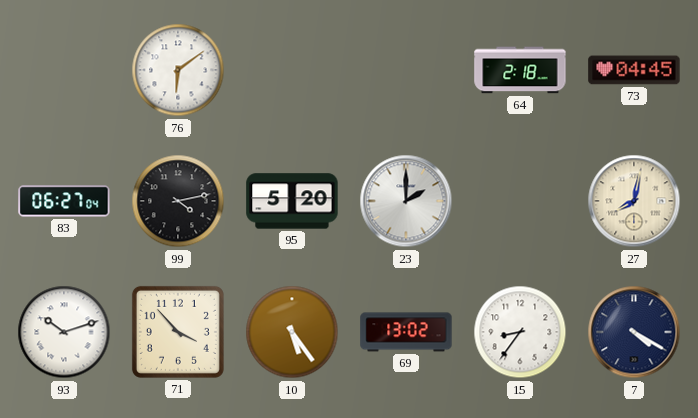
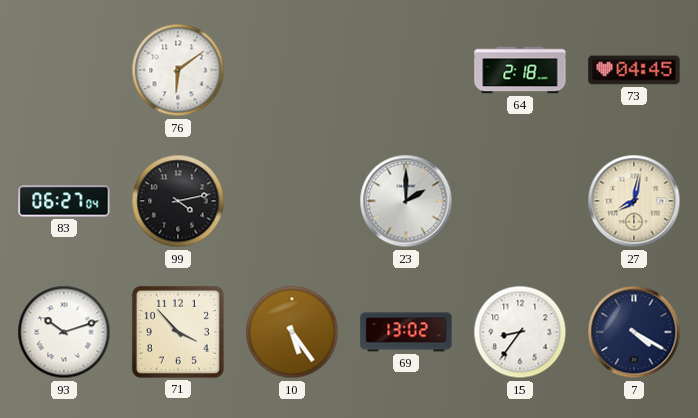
95: 5:20 -> none (292, 201)
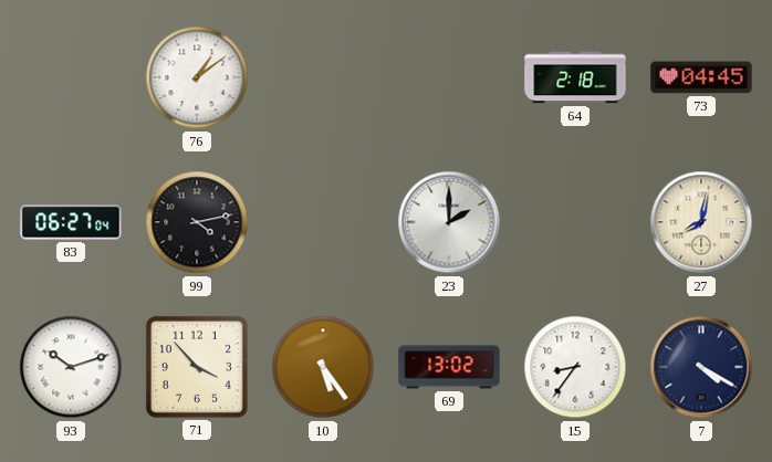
76: 6:09 -> 1:09 (197, 77)
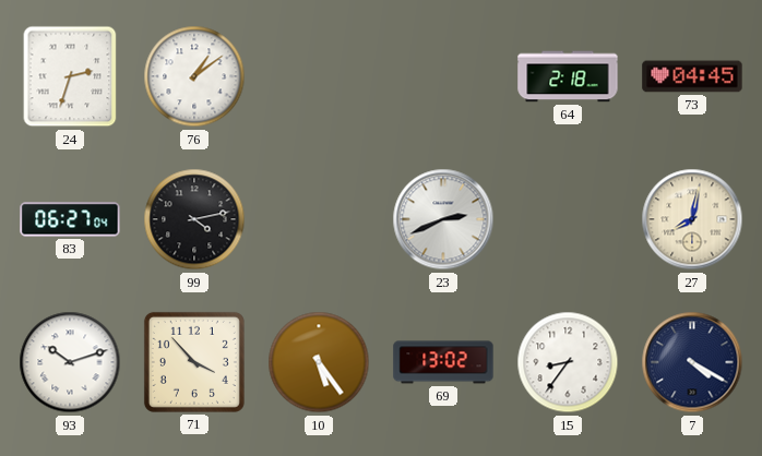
24: none -> 2:33 (70, 76)
23: 2:00 -> 2:41 (443, 219)
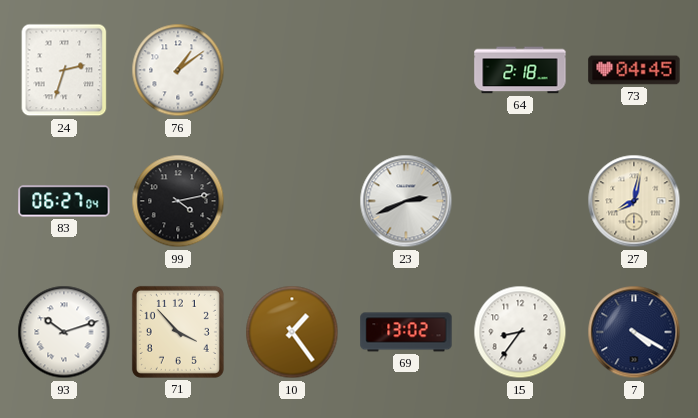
10: 5:24 -> 1:24 (292, 332)
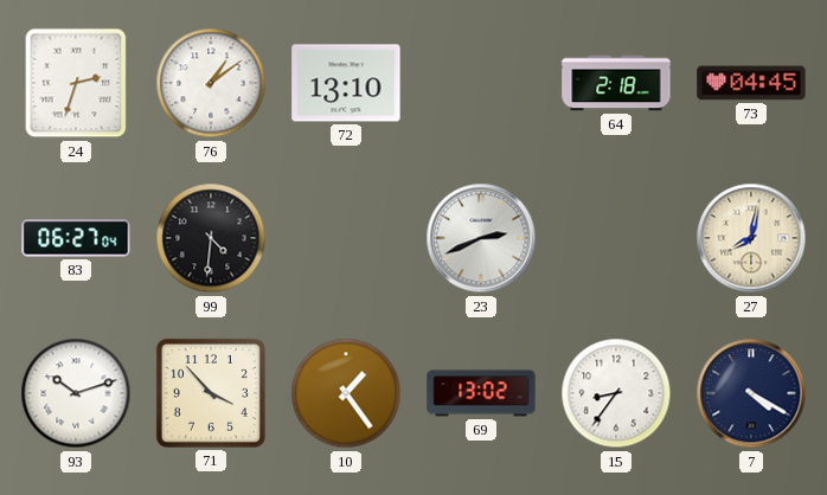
72: none -> 13:10 (346, 83)
99: 4:13 -> 4:31 (211, 238)
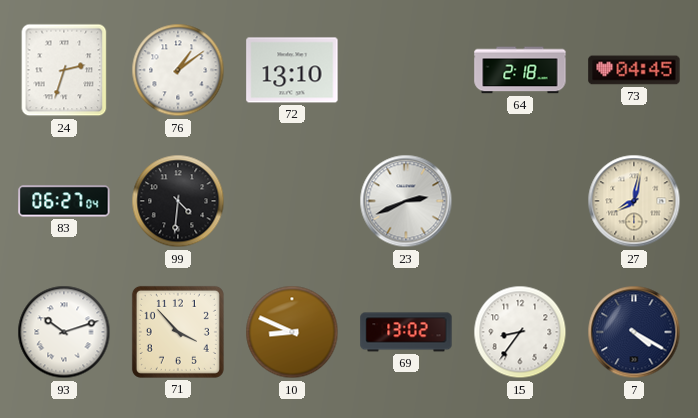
10: 1:24 -> 8:49 (292, 332)
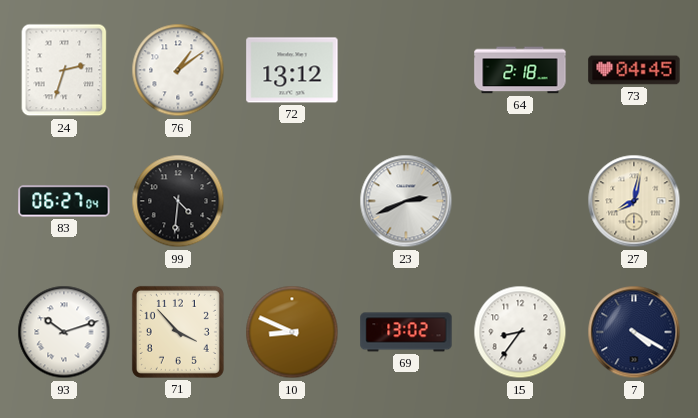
72: 13:10 -> 13:12 (292, 70)
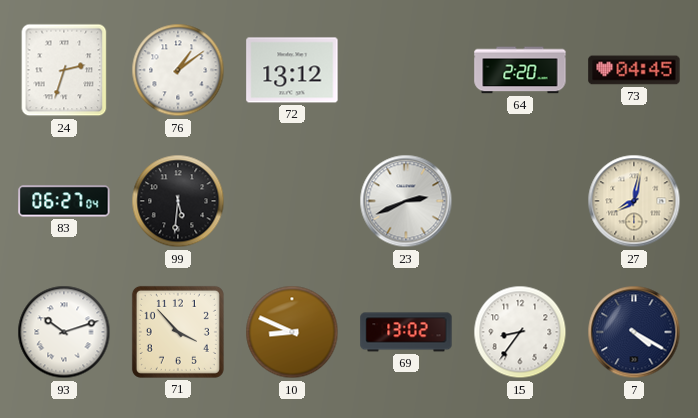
64: 2:18 -> 2:20 (520, 70)
99: 4:31 -> 5:31 (178, 201)
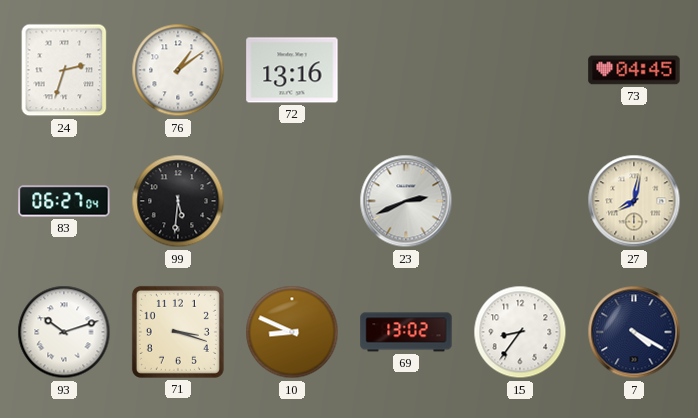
72: 13:12 -> 13:16 (292, 70)
64: 2:20 -> none (520, 70)
71: 3:53 -> 3:18 (178, 332)
